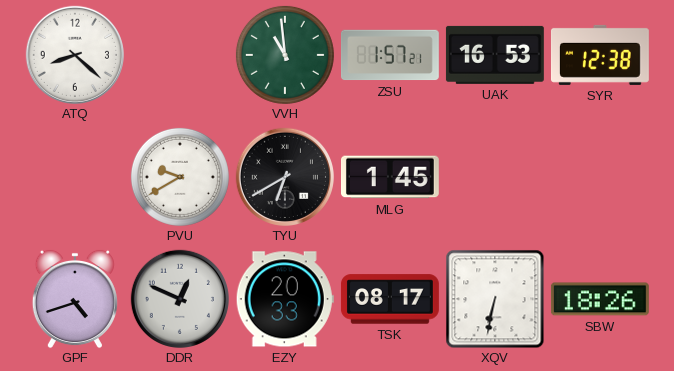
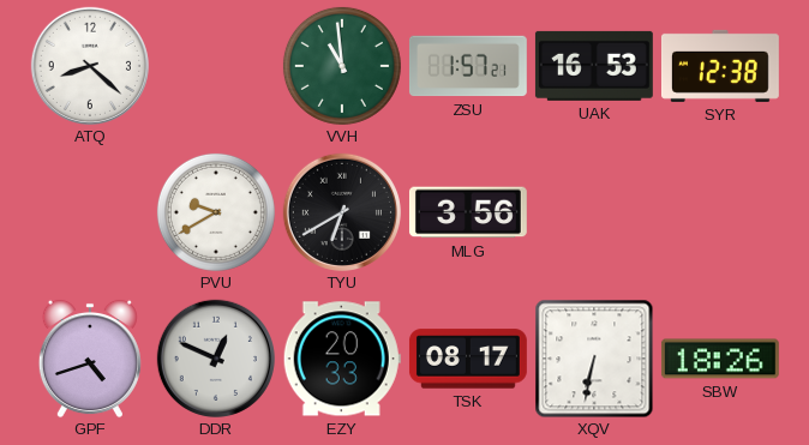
MLG: 1:45 -> 3:56 (468, 212)
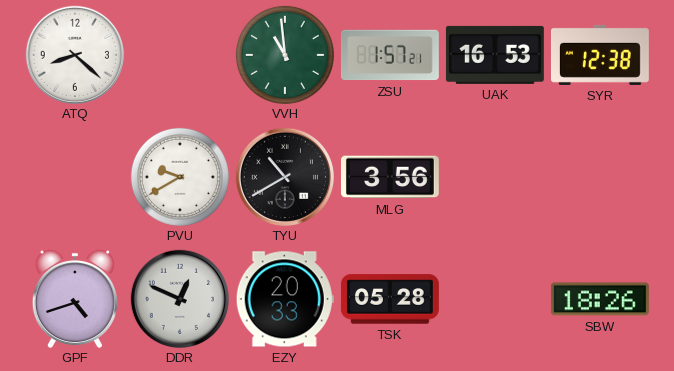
TYU: 6:40 -> 10:40 (285, 177)
TSK: 08:17 -> 05:28 (390, 299)
XQV: 6:32 -> none (594, 359)
